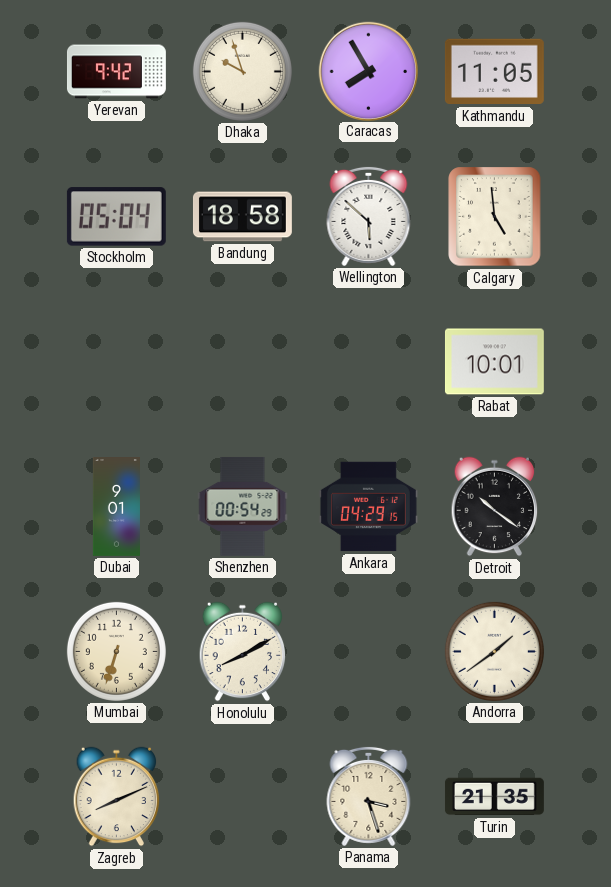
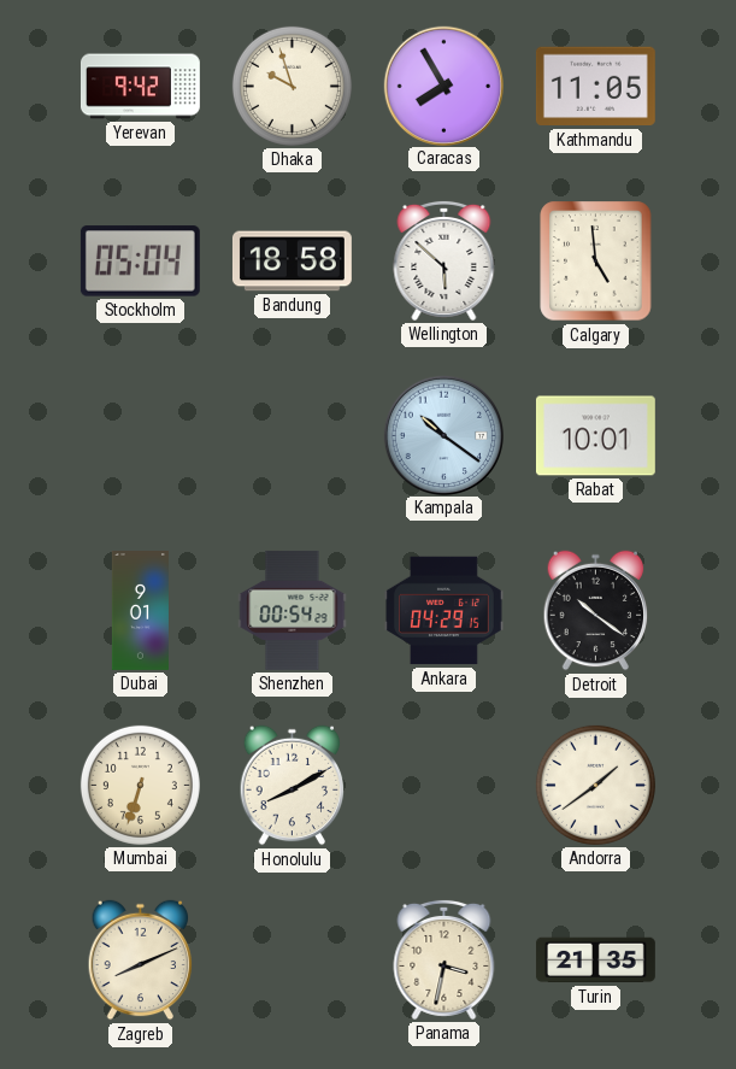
Kampala: none -> 10:21 (443, 435)
Panama: 3:27 -> 3:32 (444, 959)
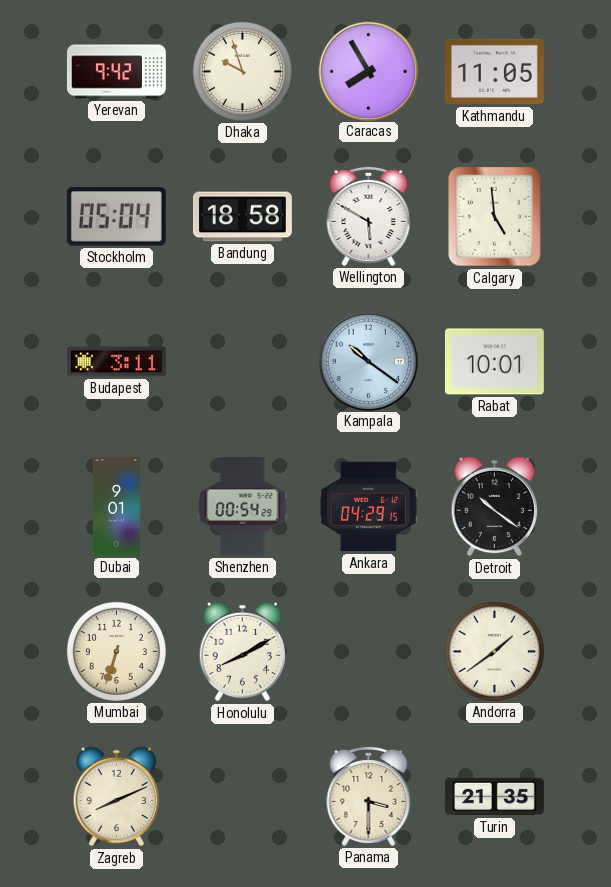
Wellington: 5:52 -> 5:50 (369, 216)
Budapest: none -> 3:11 (116, 362)
Panama: 3:32 -> 3:30 (369, 796)
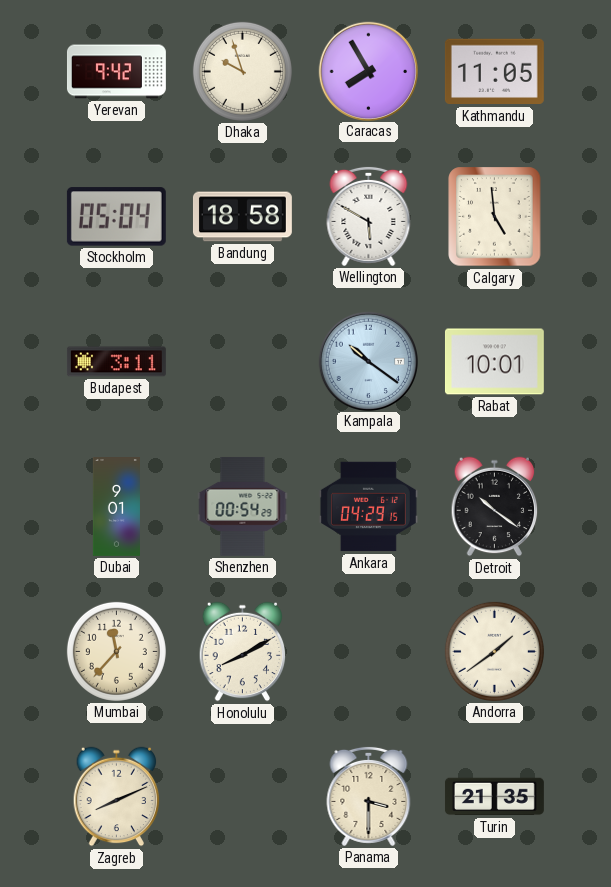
Mumbai: 6:33 -> 11:37 (116, 651)
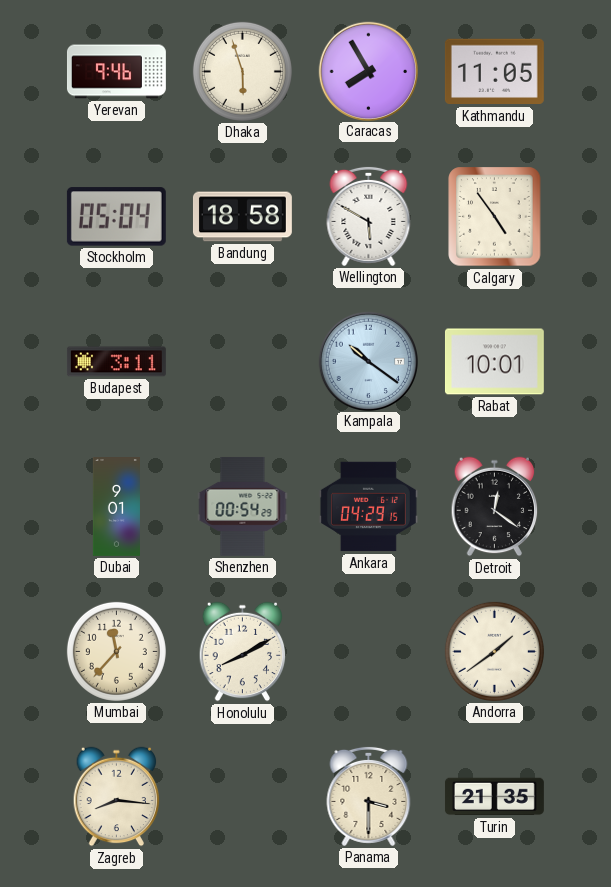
Yerevan: 9:42 -> 9:46 (116, 72)
Dhaka: 9:57 -> 5:57 (242, 71)
Calgary: 4:59 -> 4:54 (495, 217)
Detroit: 10:21 -> 12:21 (495, 507)
Zagreb: 8:11 -> 8:16 (117, 797)
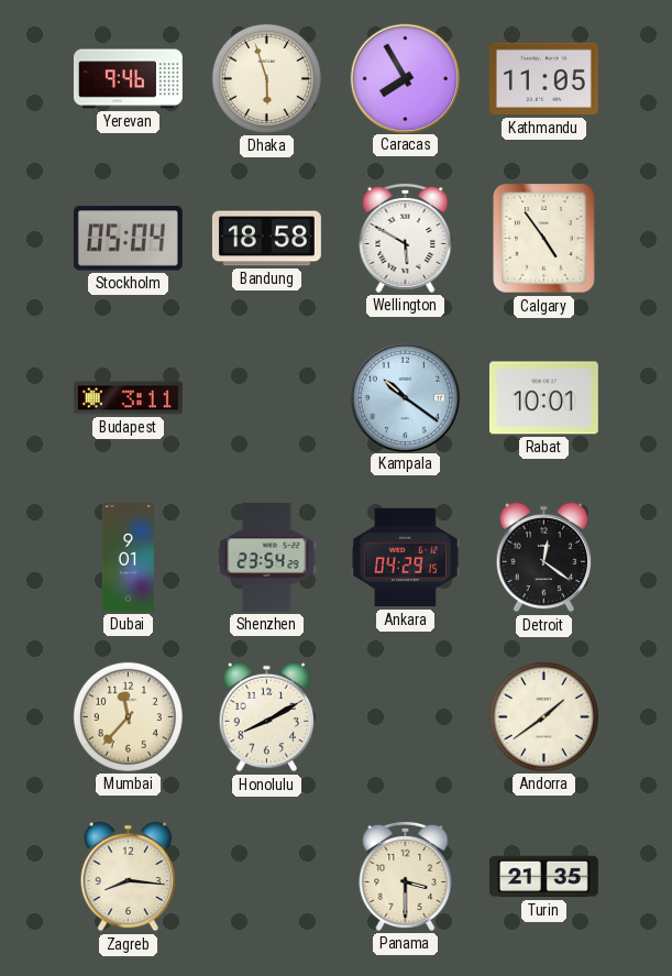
Shenzhen: 00:54 -> 23:54 (267, 557)
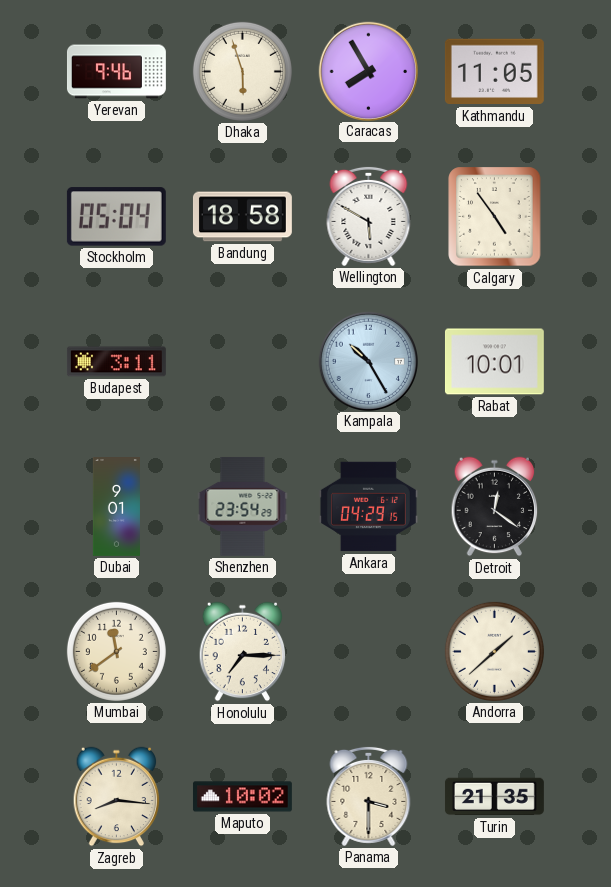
Kampala: 10:21 -> 10:25 (368, 361)
Mumbai: 11:37 -> 11:39 (116, 651)
Honolulu: 8:10 -> 7:15 (243, 652)
Andorra: 1:39 -> 1:38 (494, 651)
Maputo: none -> 10:02 (242, 797)
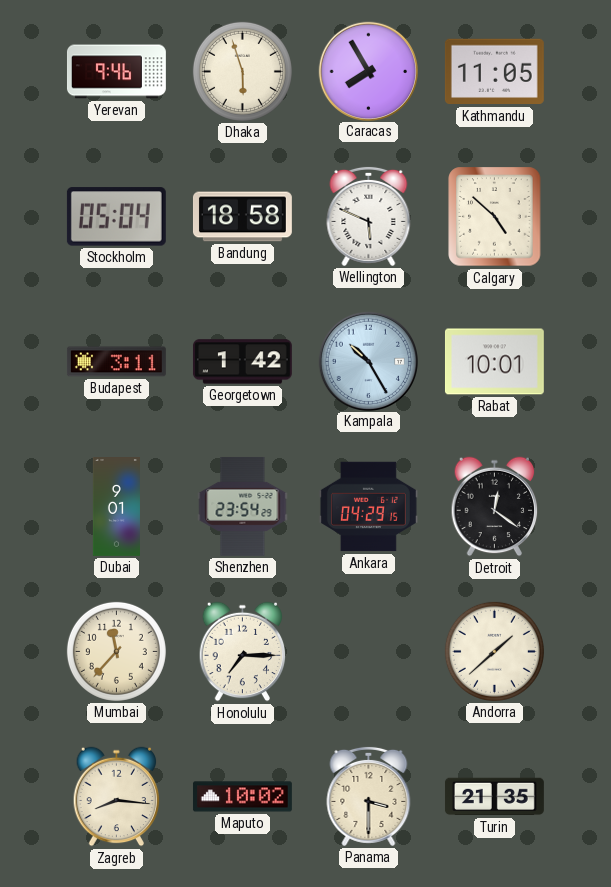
Wellington: 5:50 -> 5:49 (369, 216)
Calgary: 4:54 -> 4:52 (495, 217)
Georgetown: none -> 1:42 (242, 362)
Mumbai: 11:39 -> 11:37 (116, 651)
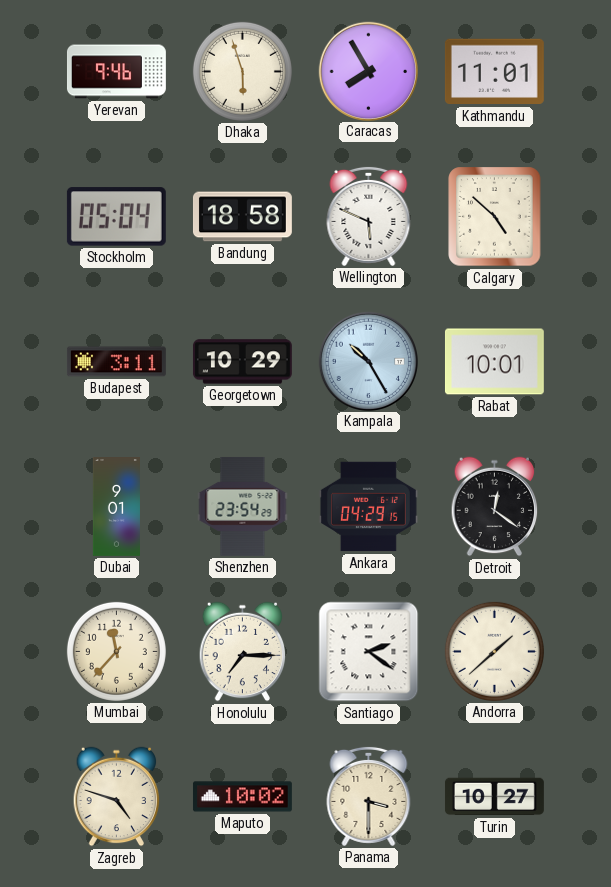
Kathmandu: 11:05 -> 11:01 (494, 72)
Georgetown: 1:42 -> 10:29 (242, 362)
Santiago: none -> 2:21 (369, 652)
Zagreb: 8:16 -> 4:48 (117, 797)
Turin: 21:35 -> 10:27 (494, 797)
